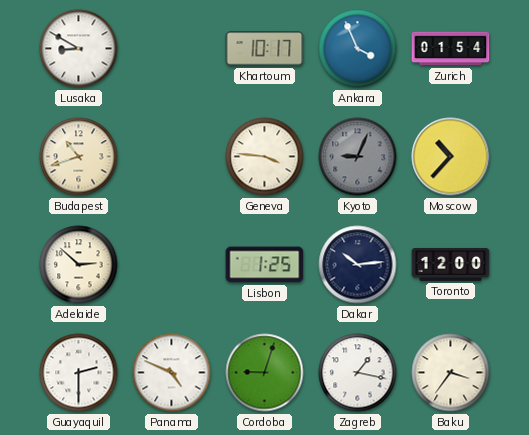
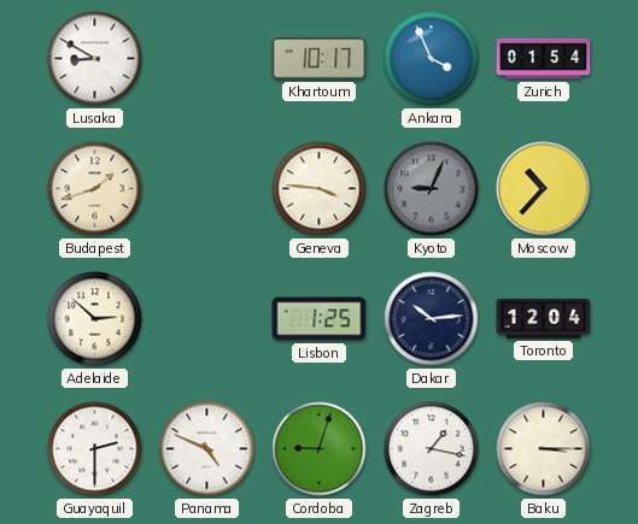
Budapest: 10:42 -> 1:42 (95, 189)
Toronto: 12:00 -> 12:04 (544, 318)
Baku: 3:36 -> 3:15 (544, 449)
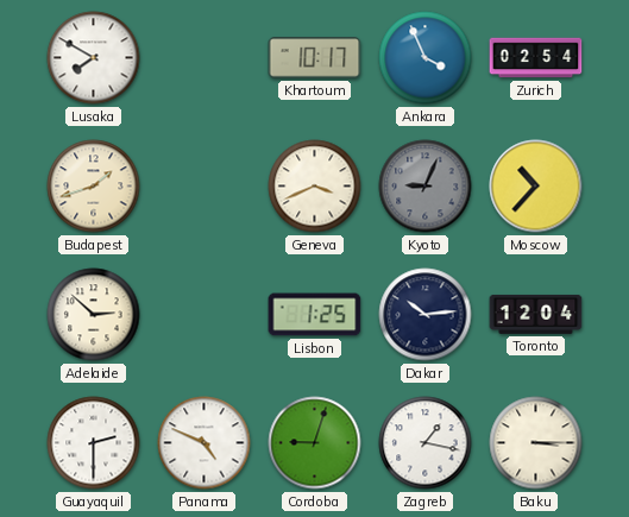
Lusaka: 8:50 -> 7:50 (94, 58)
Zurich: 01:54 -> 02:54 (536, 58)
Geneva: 3:46 -> 3:41 (315, 187)
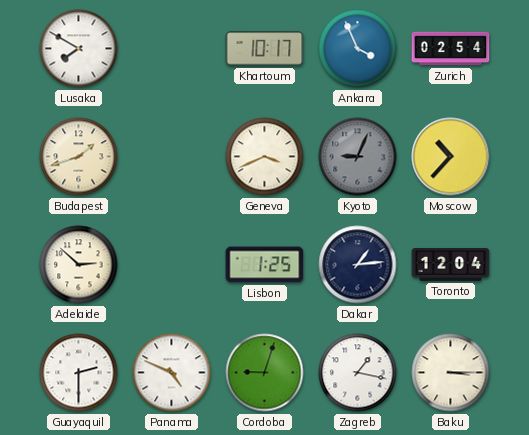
Dakar: 10:14 -> 1:14 (358, 265)
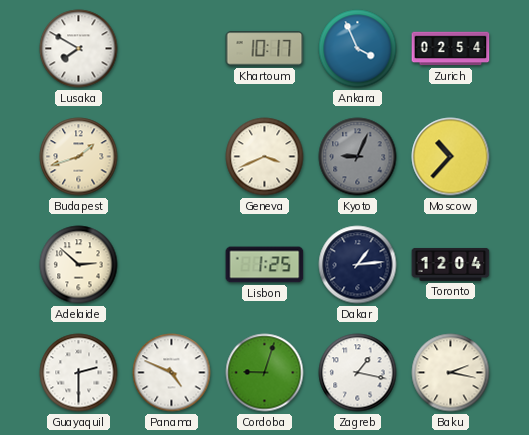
Baku: 3:15 -> 2:17 (451, 373)
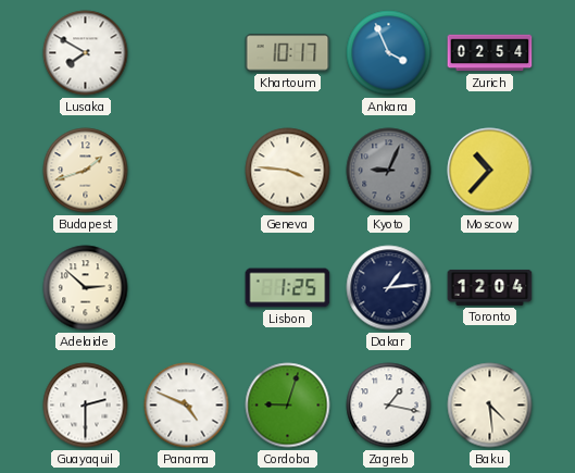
Geneva: 3:41 -> 3:46 (288, 171)
Baku: 2:17 -> 4:29 (490, 406)
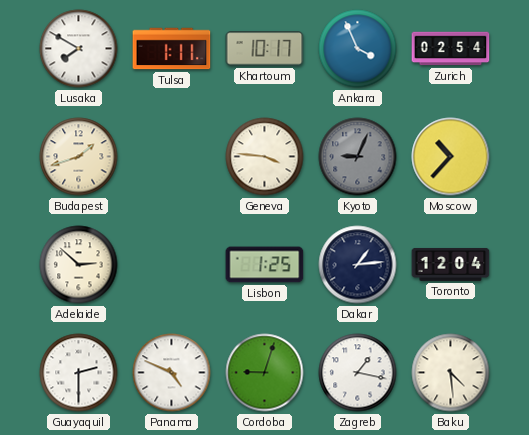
Tulsa: none -> 1:11 (172, 49)
